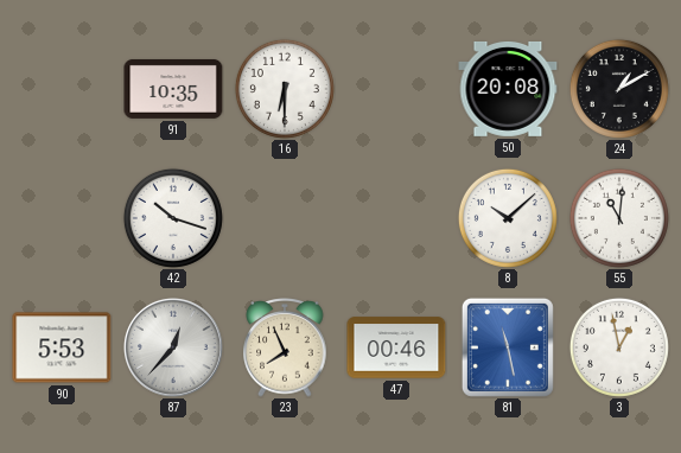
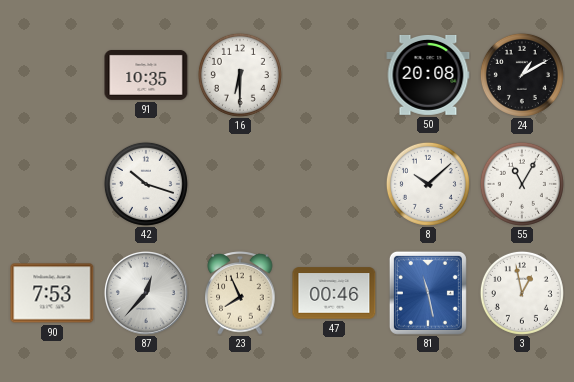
55: 11:01 -> 11:05 (522, 184)
90: 5:53 -> 7:53 (52, 293)
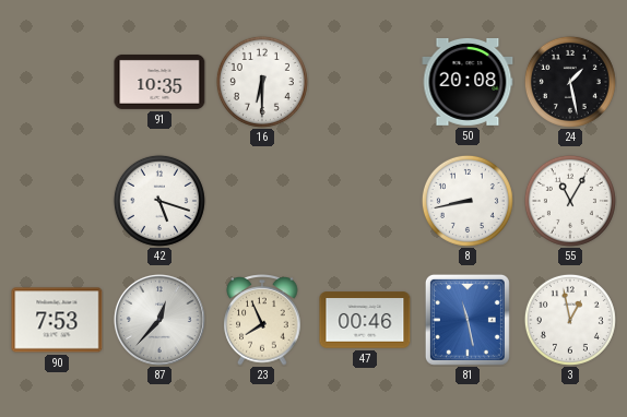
24: 1:10 -> 1:28 (570, 82)
42: 10:18 -> 5:18 (159, 201)
8: 10:08 -> 8:43 (468, 201)
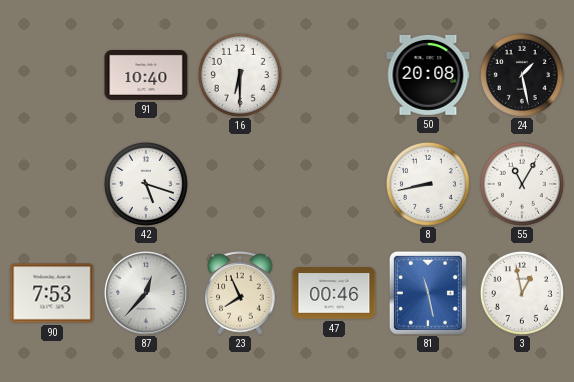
91: 10:35 -> 10:40 (146, 75)
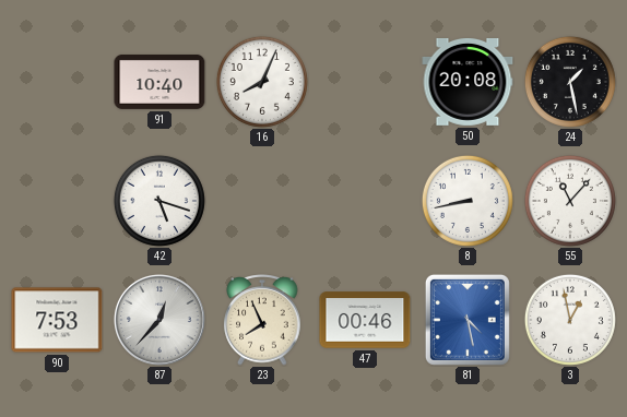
16: 6:30 -> 8:04 (262, 82)
55: 11:05 -> 11:07 (570, 201)
81: 11:28 -> 4:28 (468, 320)
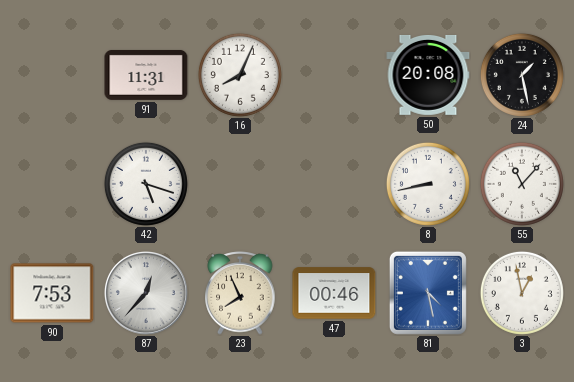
91: 10:40 -> 11:31 (146, 75)
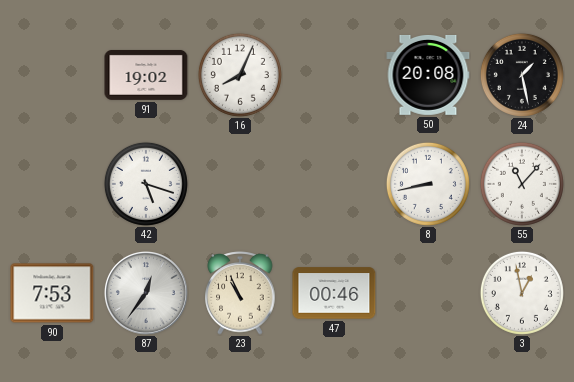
91: 11:31 -> 19:02 (146, 75)
87: 12:37 -> 12:36 (146, 293)
23: 7:56 -> 10:56 (240, 293)
81: 4:28 -> none (428, 293)
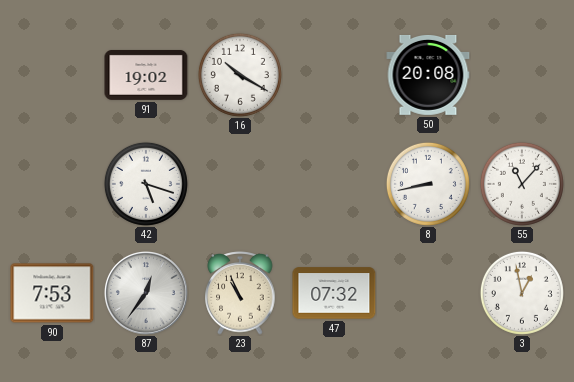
16: 8:04 -> 10:20 (240, 75)
24: 1:28 -> none (522, 75)
47: 00:46 -> 07:32 (334, 293)
